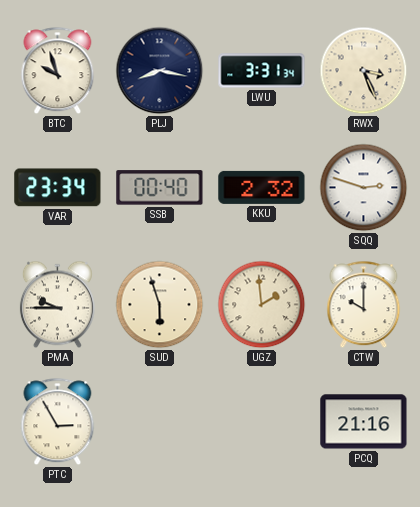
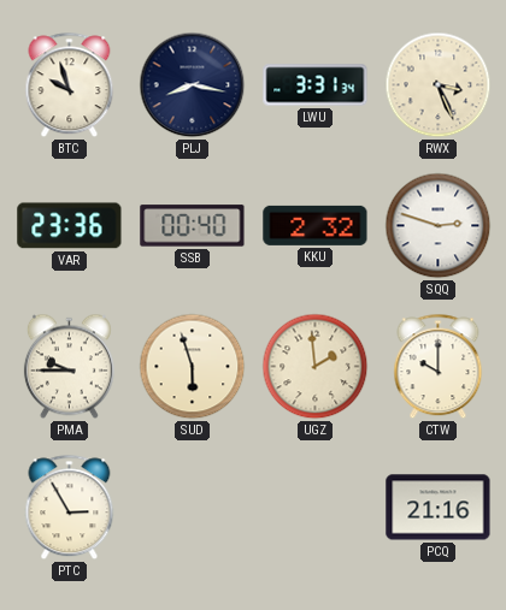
VAR: 23:34 -> 23:36 (70, 226)
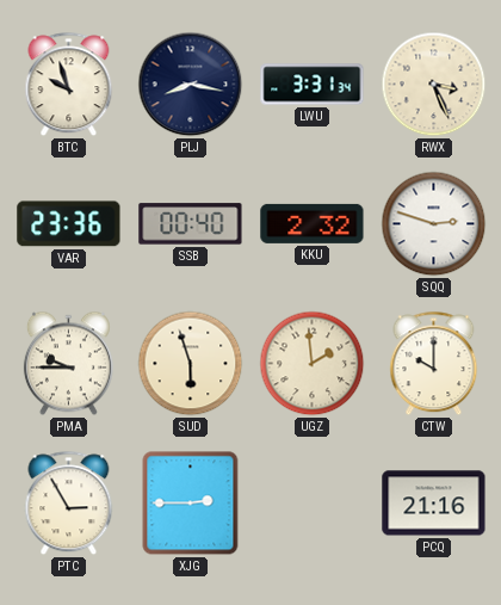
XJG: none -> 2:45 (191, 504)
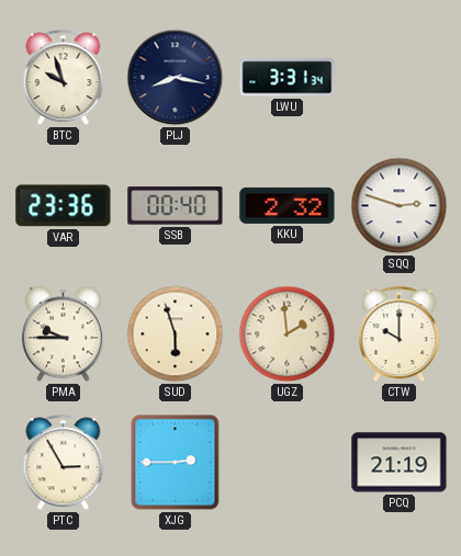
RWX: 3:26 -> none (434, 85)
PCQ: 21:16 -> 21:19 (400, 463)
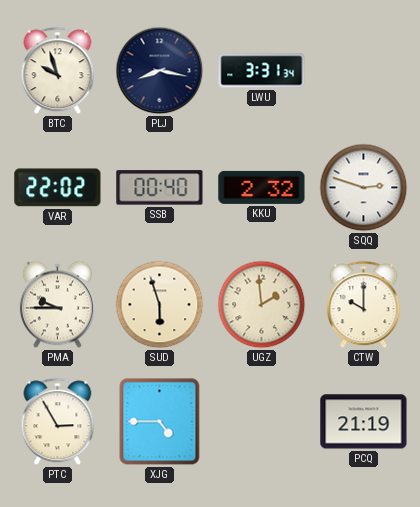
VAR: 23:36 -> 22:02 (58, 188)
XJG: 2:45 -> 4:45 (160, 422)
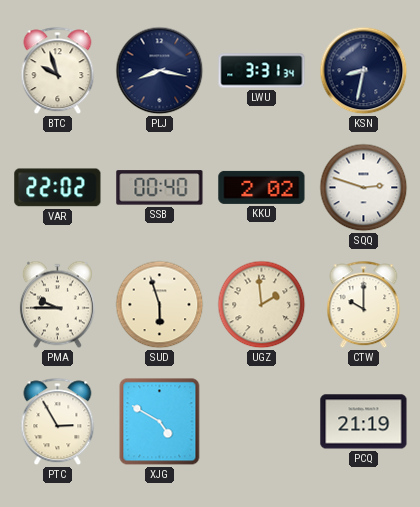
KSN: none -> 8:32 (364, 71)
KKU: 2:32 -> 2:02 (262, 187)
XJG: 4:45 -> 4:50 (160, 422)
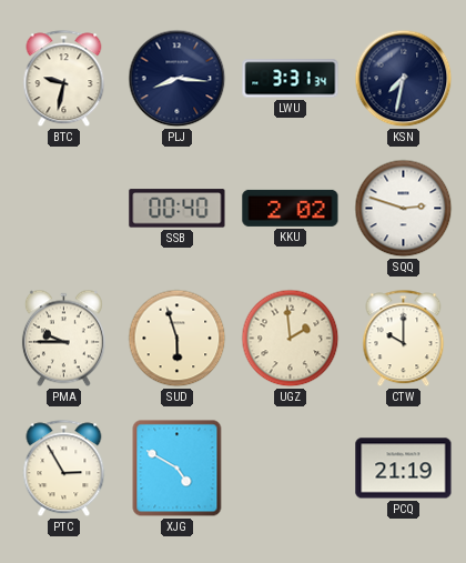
BTC: 9:57 -> 9:32 (64, 79)
PLJ: 8:17 -> 8:16 (178, 79)
KSN: 8:32 -> 7:32 (404, 79)
VAR: 22:02 -> none (58, 188)
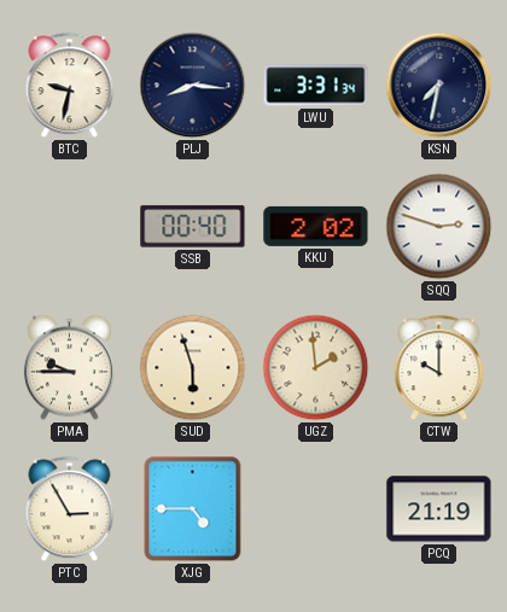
XJG: 4:50 -> 4:45 (193, 509)
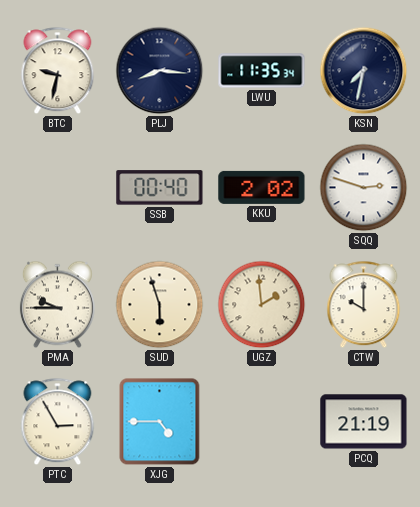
LWU: 3:31 -> 11:35 (262, 71)
